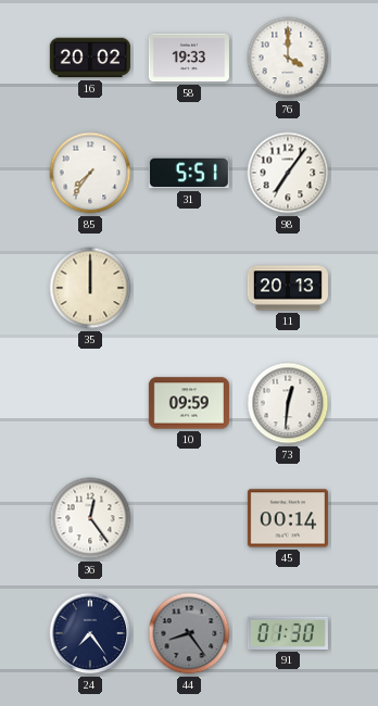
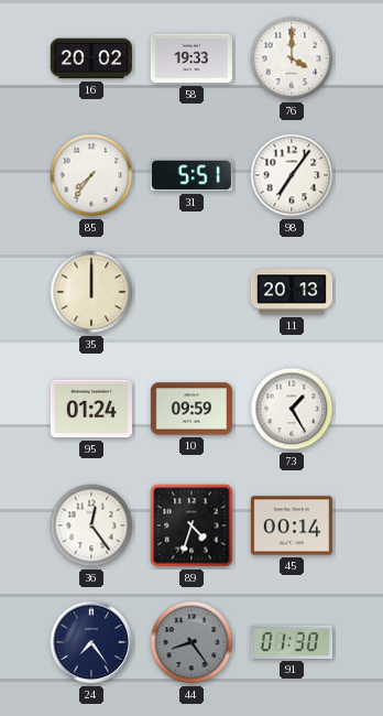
95: none -> 01:24 (91, 409)
73: 12:31 -> 1:25 (292, 409)
89: none -> 4:33 (191, 525)
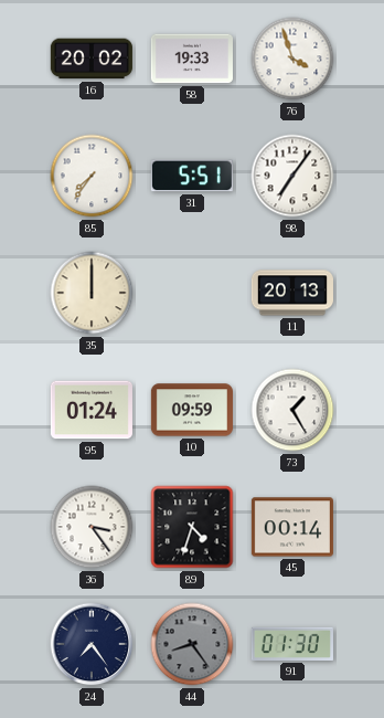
76: 4:00 -> 3:57 (292, 59)
36: 12:24 -> 3:24 (92, 527)
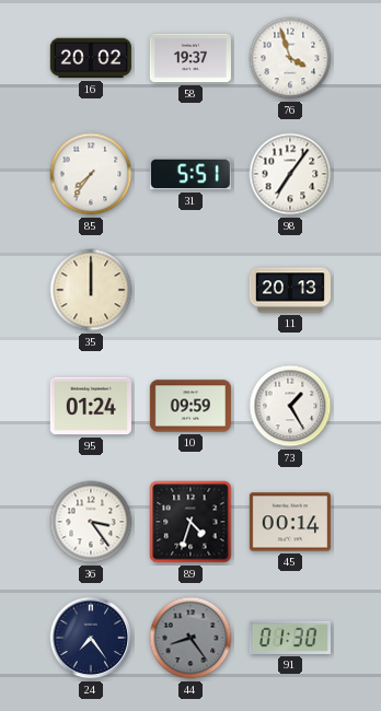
58: 19:33 -> 19:37 (190, 58)
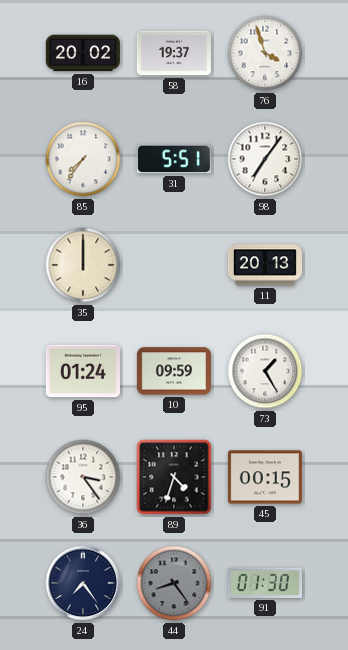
45: 00:14 -> 00:15 (265, 477)
